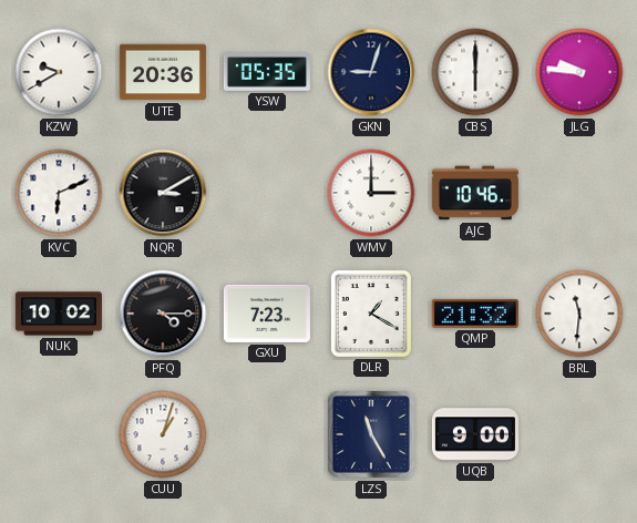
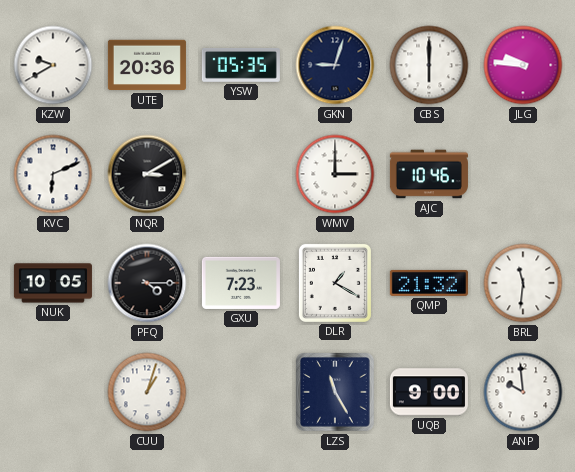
NUK: 10:02 -> 10:05 (53, 283)
ANP: none -> 9:59 (523, 392)
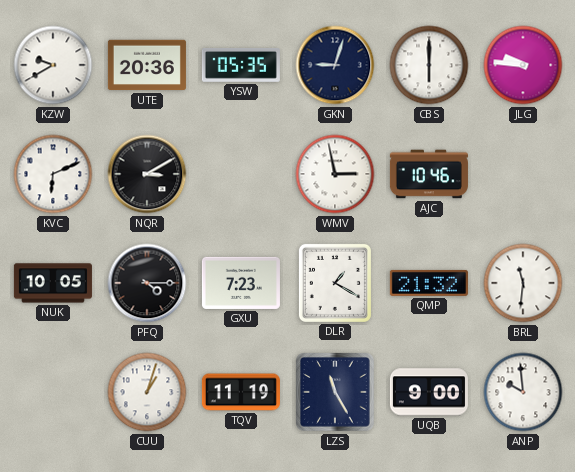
WMV: 3:00 -> 2:58 (335, 174)
TQV: none -> 11:19 (241, 392)
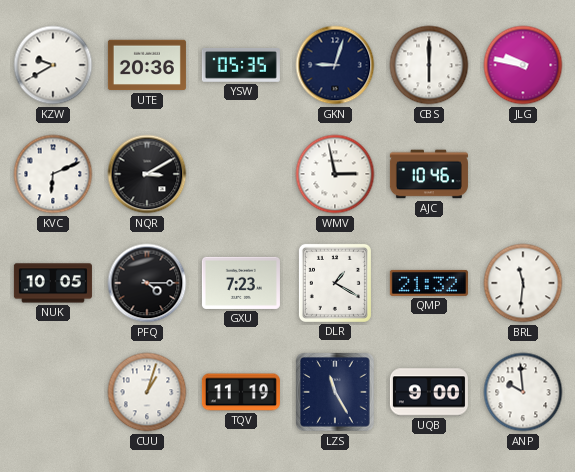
JLG: 9:46 -> 9:47 (523, 65)
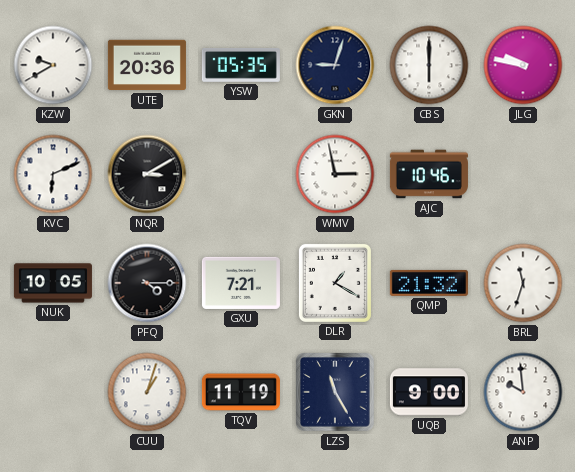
GXU: 7:23 -> 7:21 (241, 283)
BRL: 11:31 -> 11:33 (523, 283)
